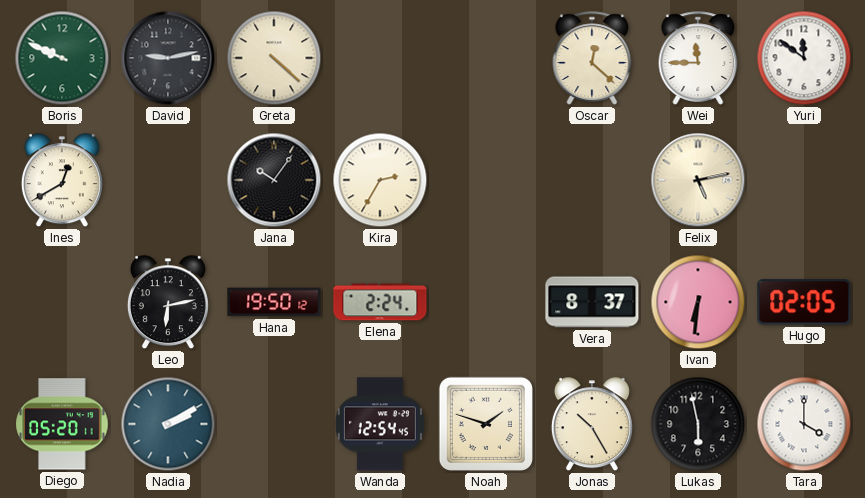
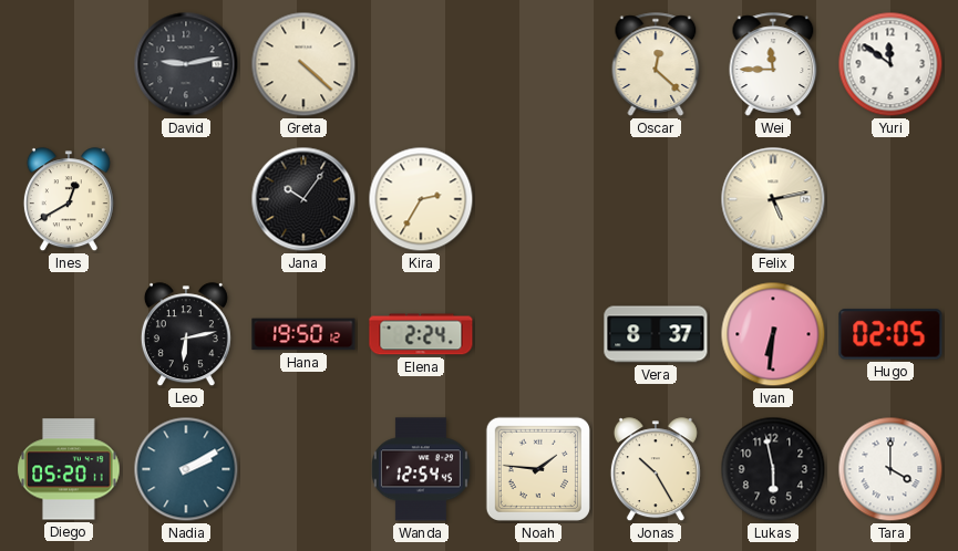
Boris: 9:49 -> none (62, 58)
Noah: 1:48 -> 1:46 (538, 469)
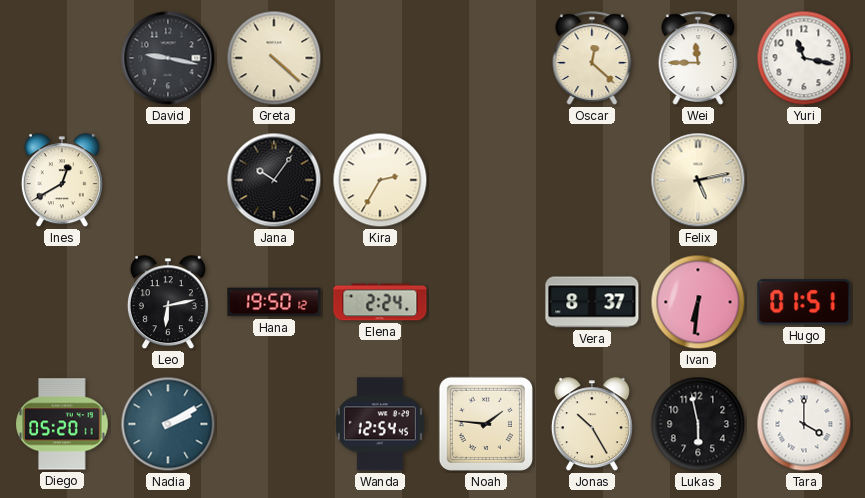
David: 9:13 -> 9:17 (168, 58)
Yuri: 11:51 -> 11:17 (804, 58)
Hugo: 02:05 -> 01:51 (804, 302)
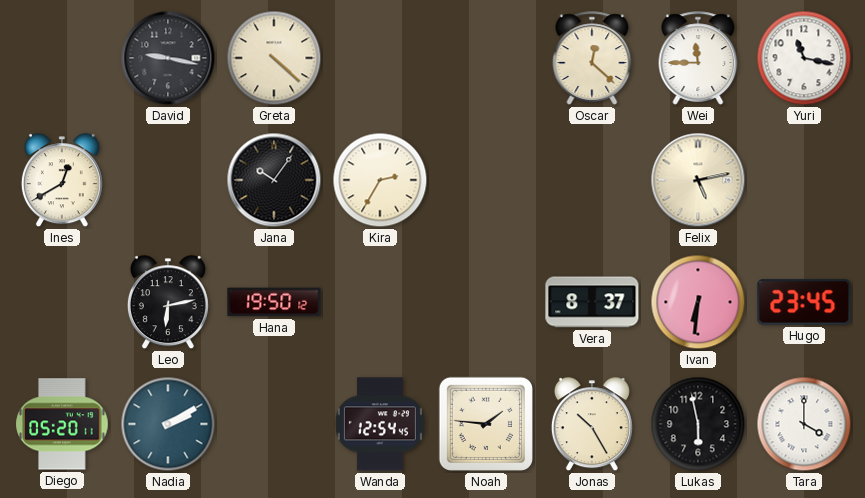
Elena: 2:24 -> none (380, 302)
Hugo: 01:51 -> 23:45 (804, 302)
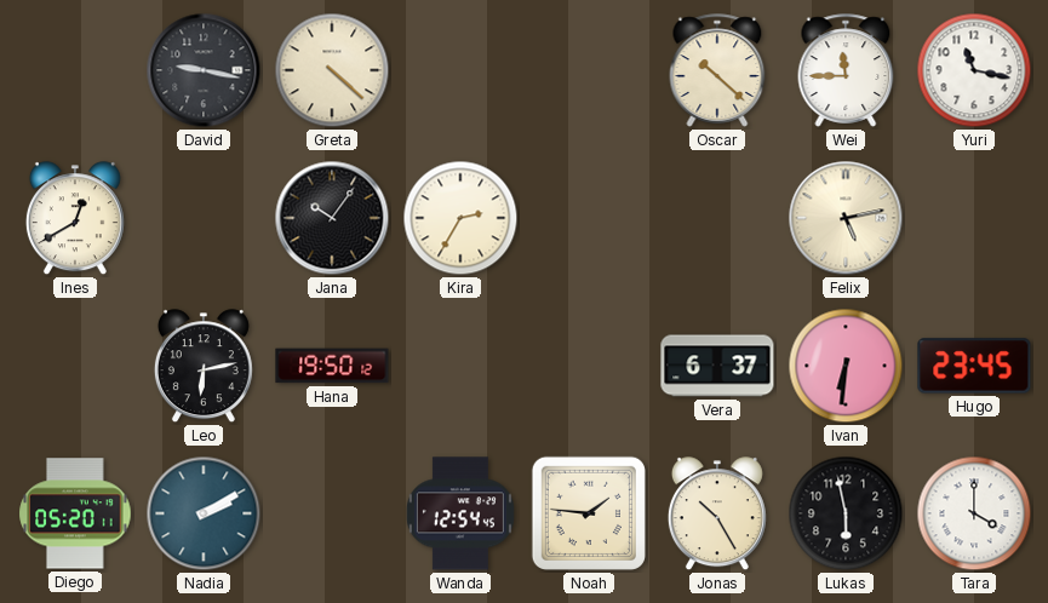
Oscar: 12:22 -> 10:22 (717, 70)
Vera: 8:37 -> 6:37 (717, 366)
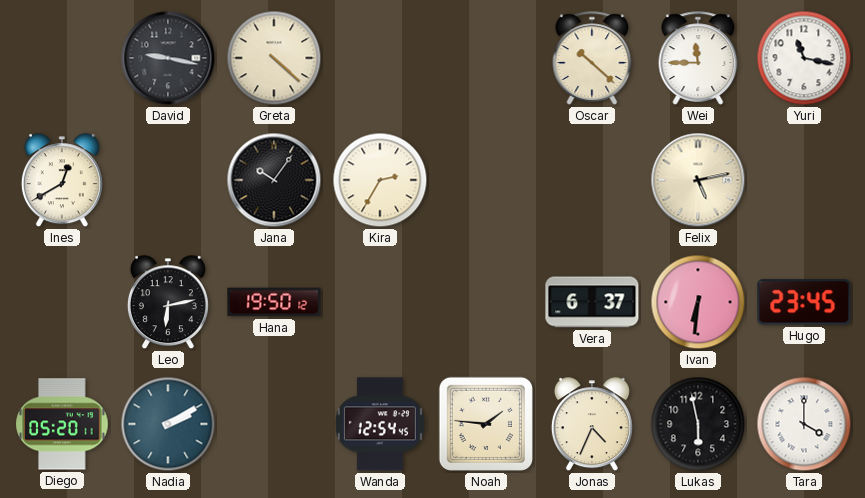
Jonas: 10:25 -> 4:34 (592, 425)
